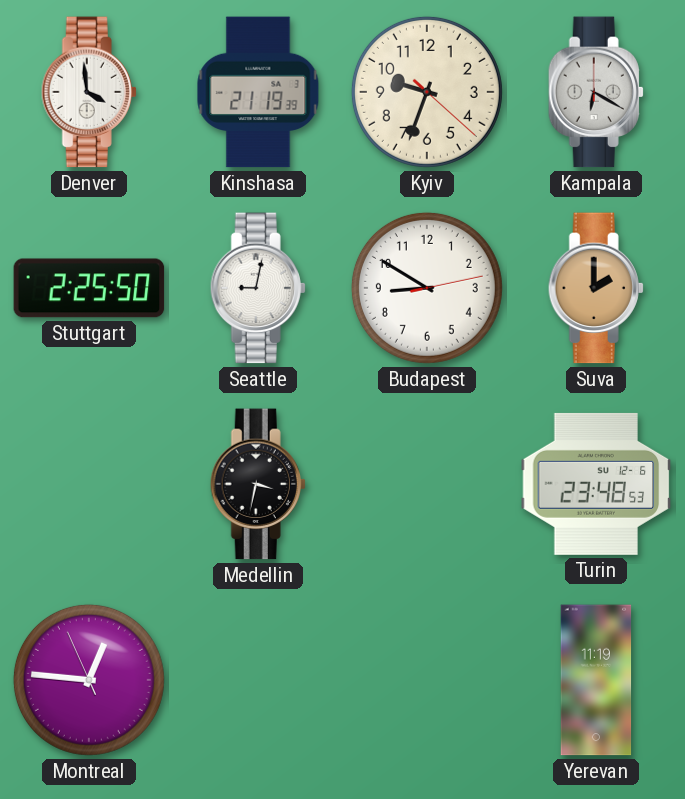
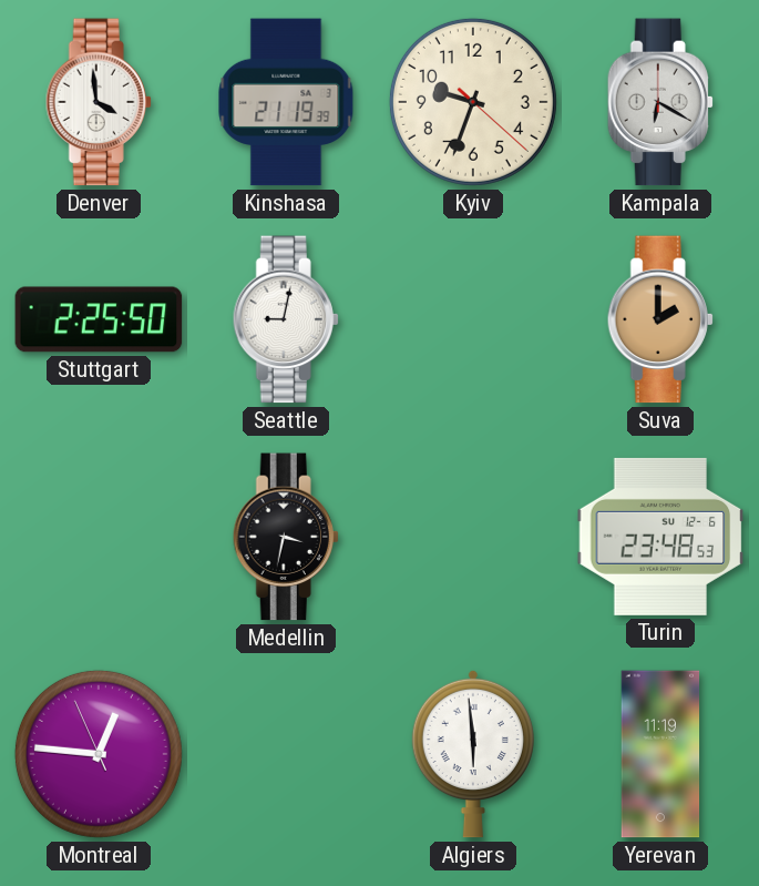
Budapest: 8:50 -> none (427, 288)
Algiers: none -> 5:59 (473, 754)
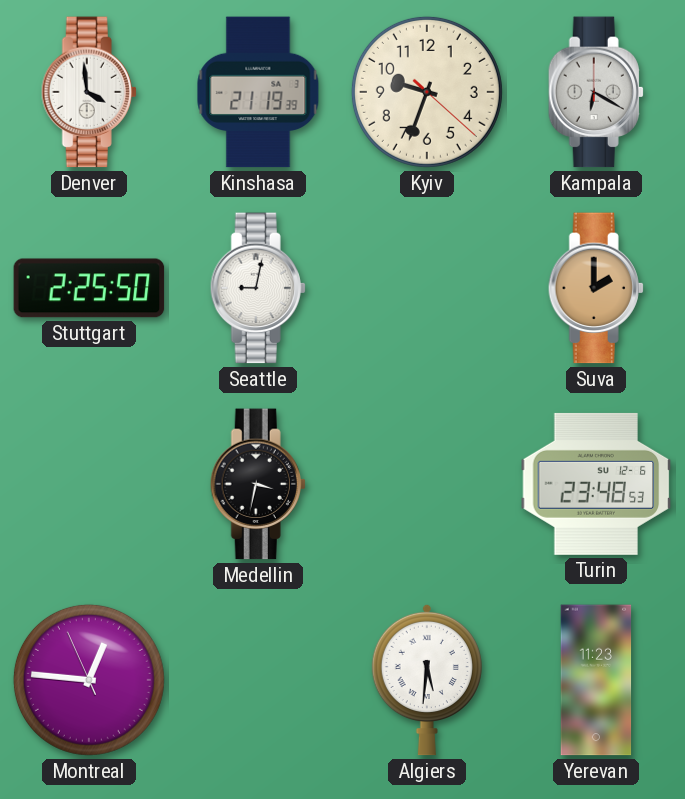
Algiers: 5:59 -> 5:31 (427, 680)
Yerevan: 11:19 -> 11:23 (596, 680)
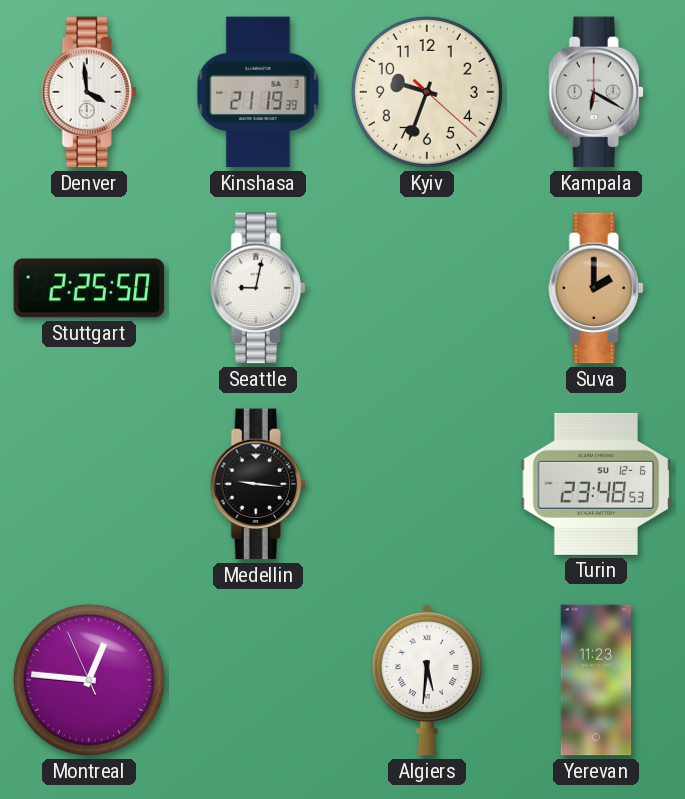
Medellin: 3:32 -> 9:16 (258, 484)
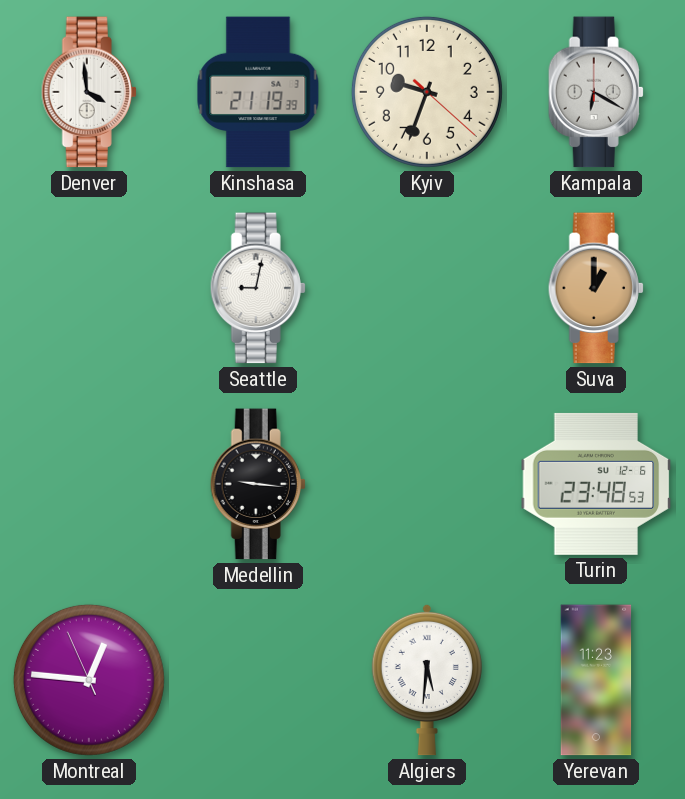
Stuttgart: 2:25 -> none (89, 288)
Suva: 2:00 -> 1:00 (596, 288)
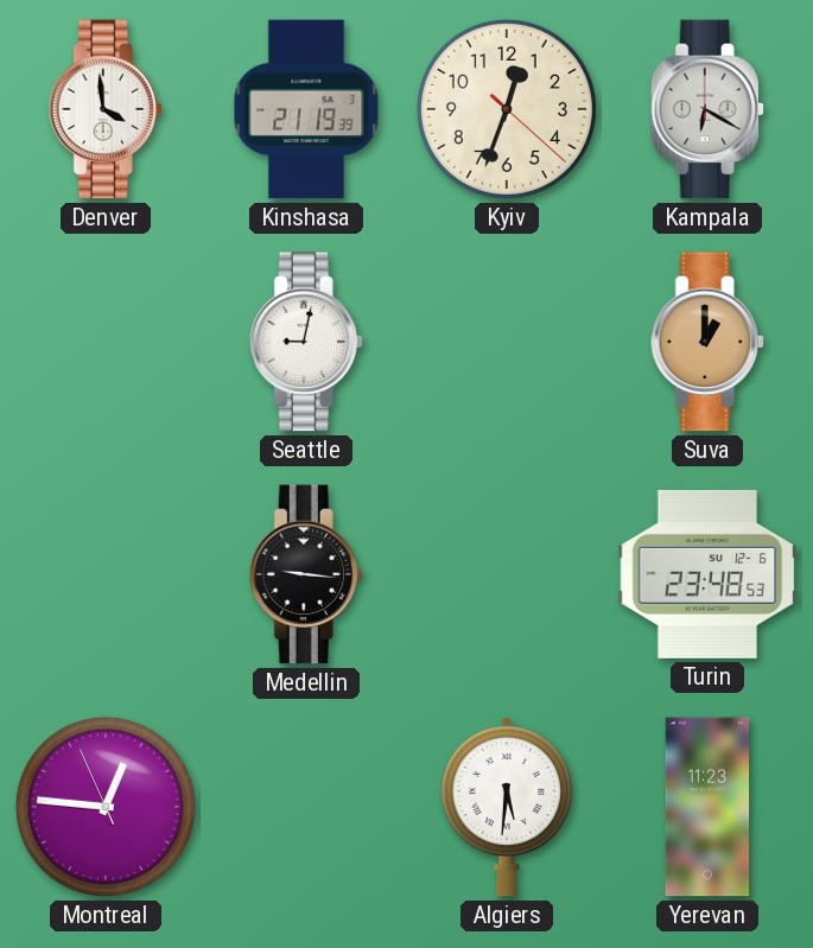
Kyiv: 9:33 -> 12:33 (507, 109)
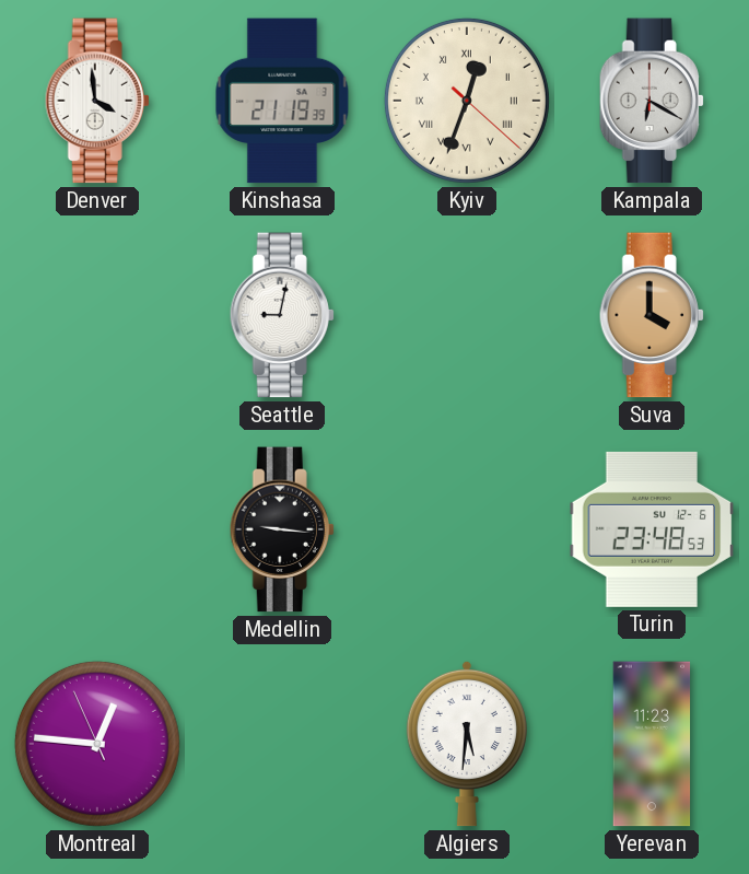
Kyiv numerals: Arabic -> Roman (467, 101)
Suva: 1:00 -> 4:00 (652, 315)
